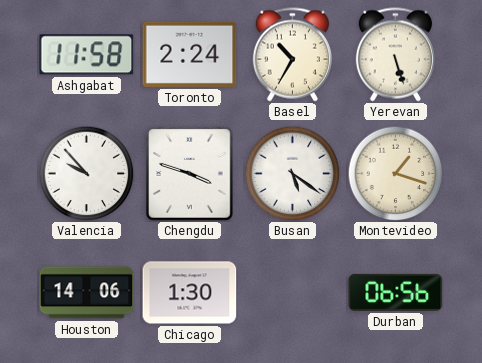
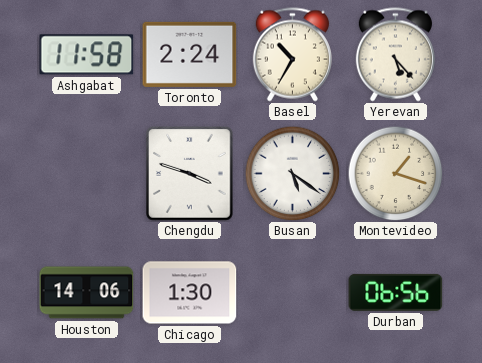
Yerevan: 5:27 -> 5:23 (395, 55)
Valencia: 9:53 -> none (86, 173)
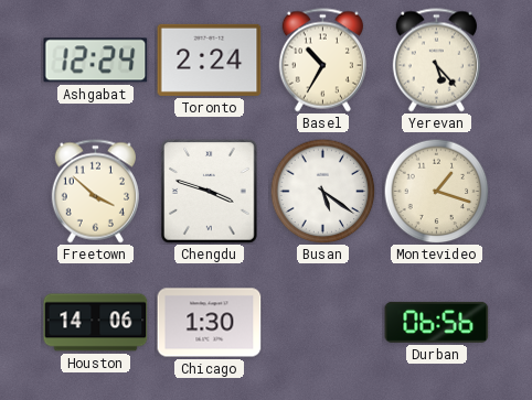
Ashgabat: 11:58 -> 12:24 (96, 61)
Freetown: none -> 3:52 (95, 192)
